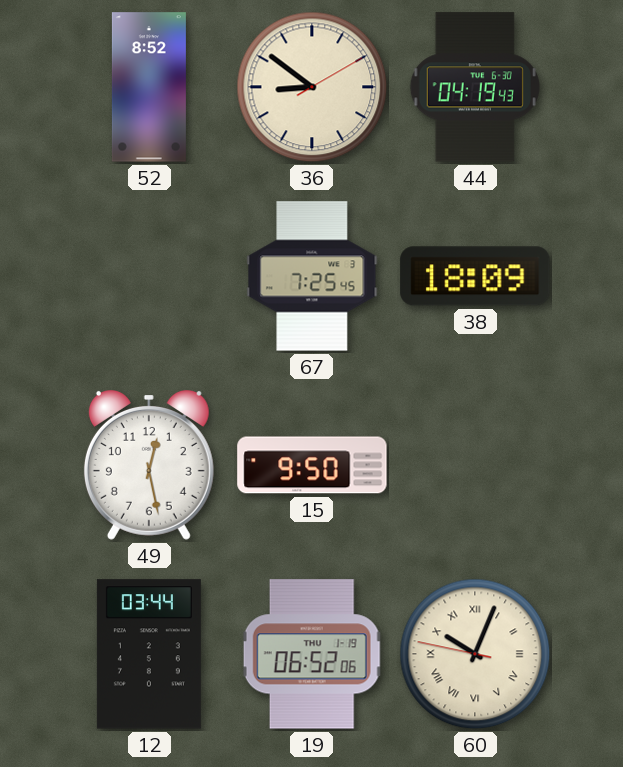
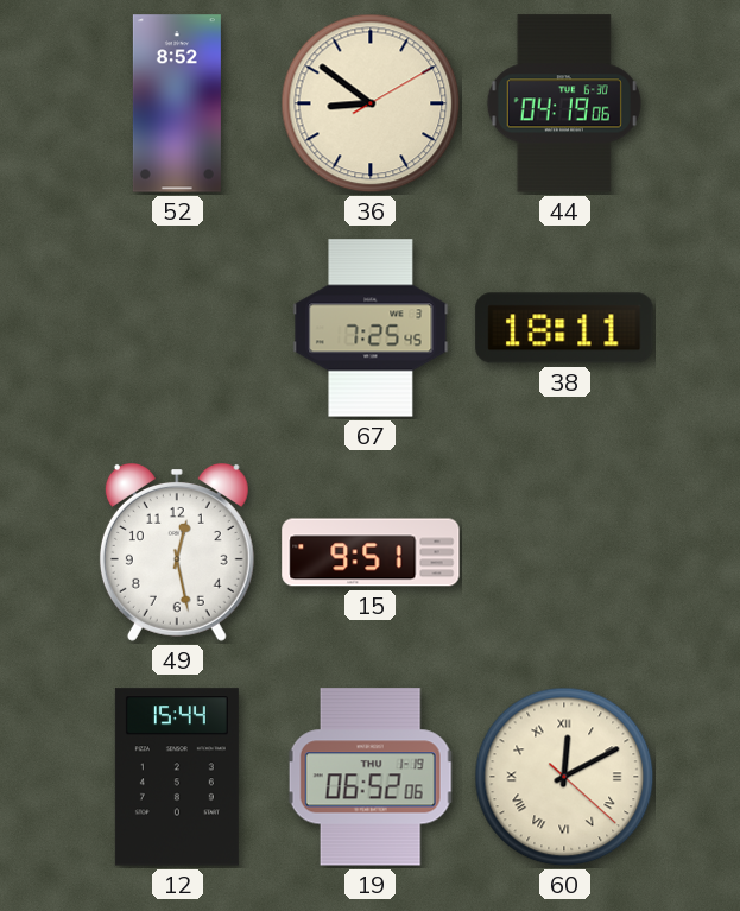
44: 04:19:43 -> 04:19:06 (564, 103)
38: 18:09 -> 18:11 (564, 328)
15: 9:50 -> 9:51 (371, 552)
12: 03:44 -> 15:44 (177, 777)
60: 10:03 -> 12:10 (564, 777)
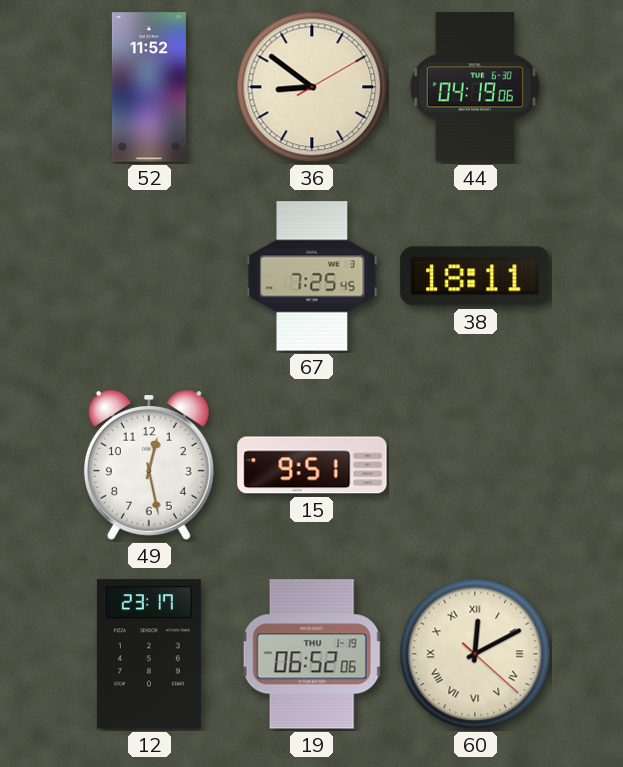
52: 8:52 -> 11:52 (149, 87)
12: 15:44 -> 23:17 (149, 654)
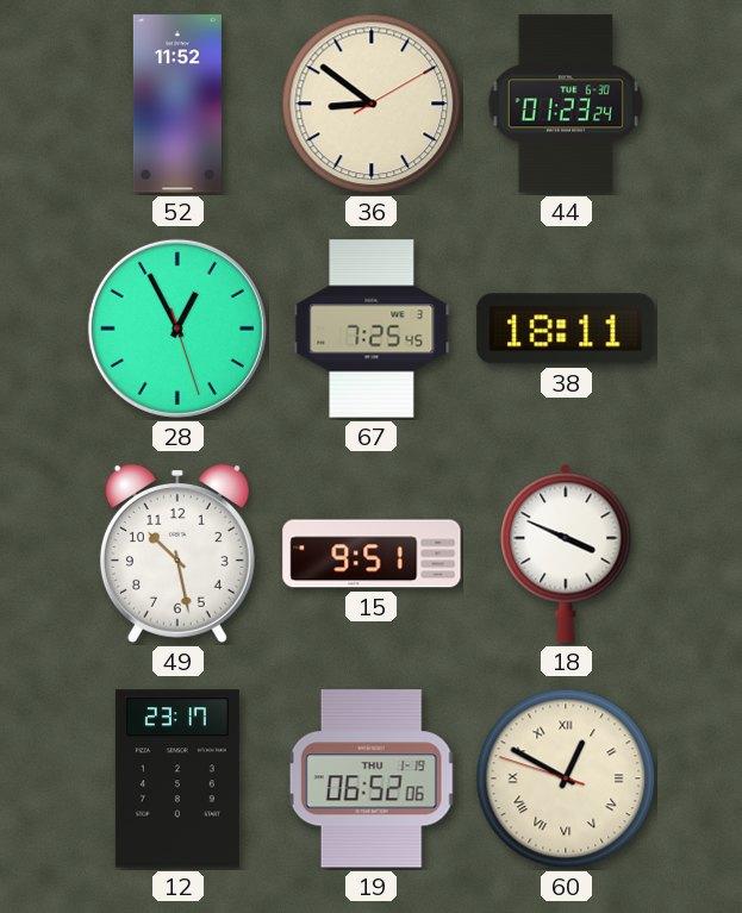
44: 04:19 -> 01:23 (566, 104)
28: none -> 12:55 (177, 329)
49: 12:28 -> 10:28 (177, 555)
18: none -> 3:49 (566, 554)
60: 12:10 -> 12:49 (566, 778)
